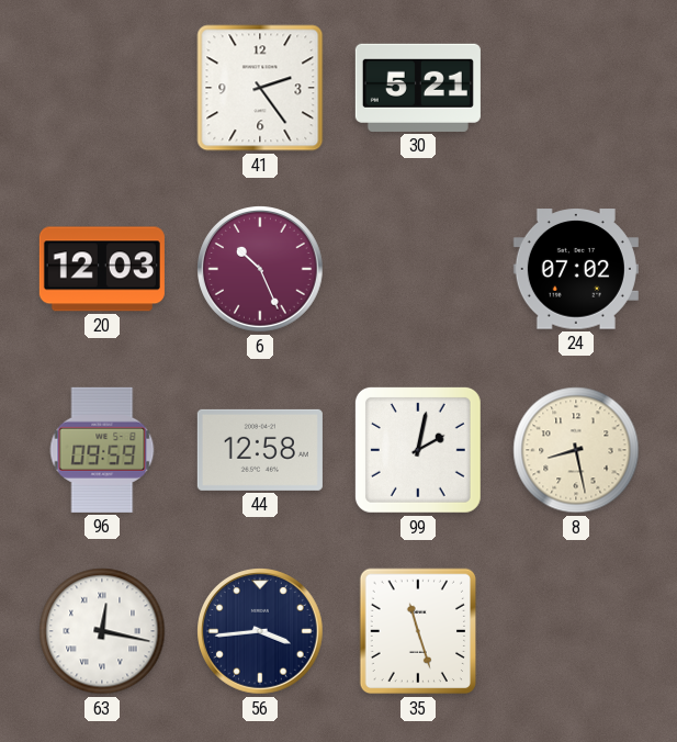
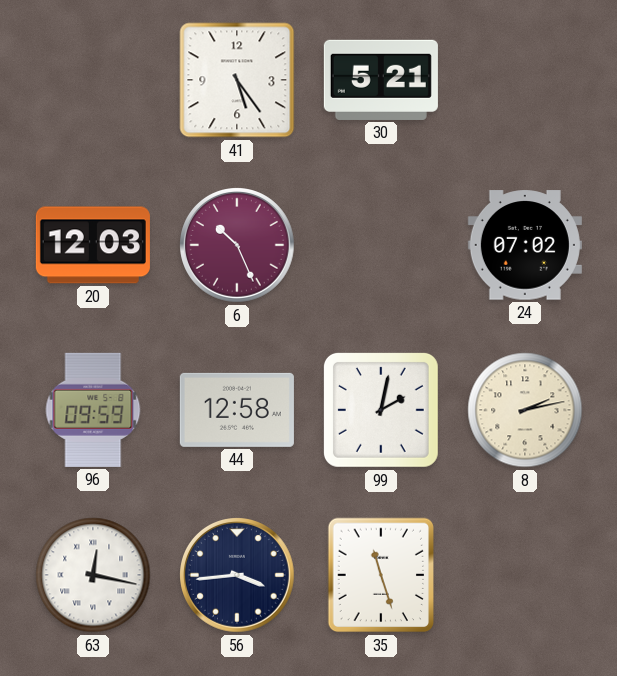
41: 2:24 -> 5:24 (237, 80)
8: 8:28 -> 2:13 (525, 410)
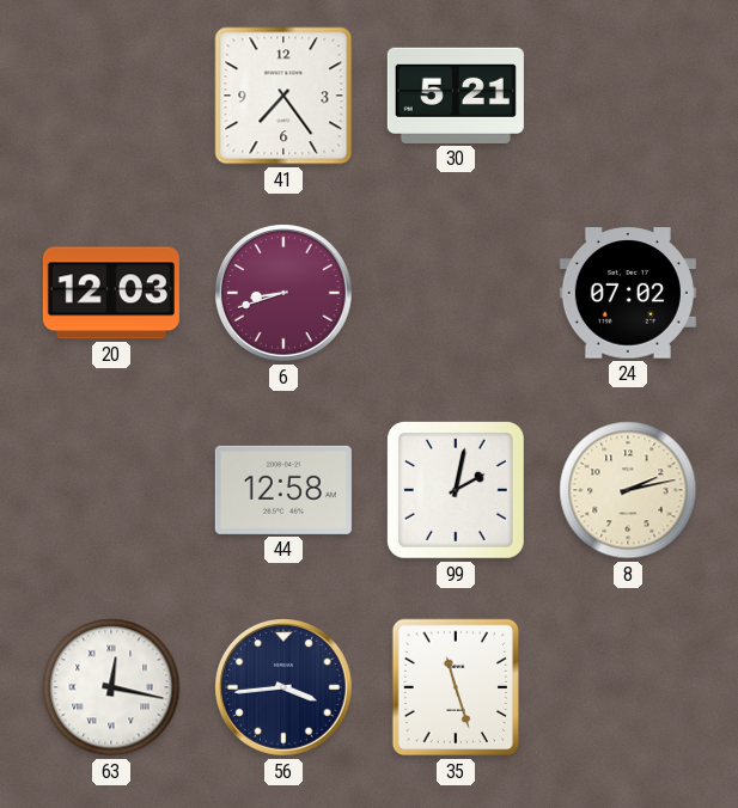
41: 5:24 -> 7:24 (283, 96)
6: 10:26 -> 8:42 (285, 294)
96: 09:59 -> none (93, 410)
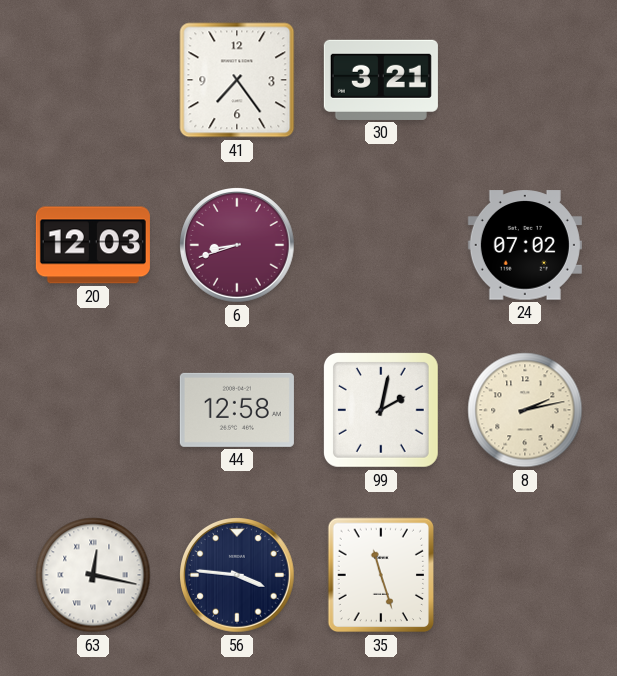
30: 5:21 -> 3:21 (381, 80)
56: 3:44 -> 3:46 (238, 576)
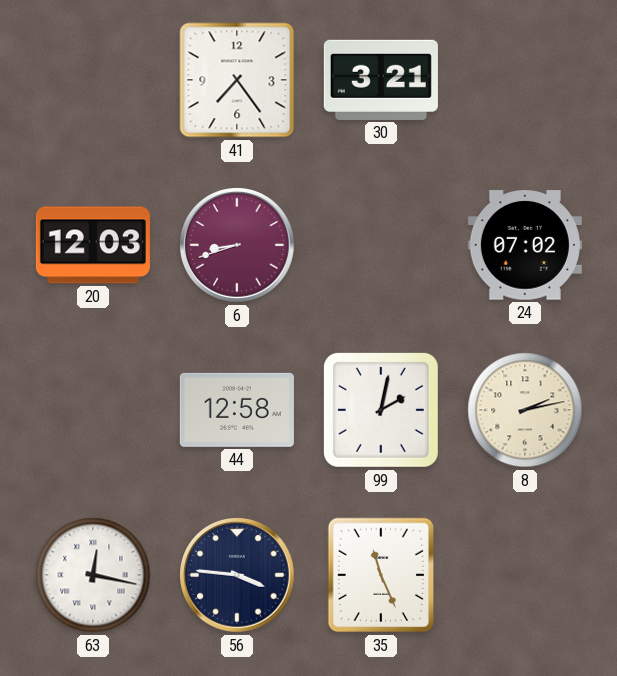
35: 11:27 -> 11:26 (381, 575)
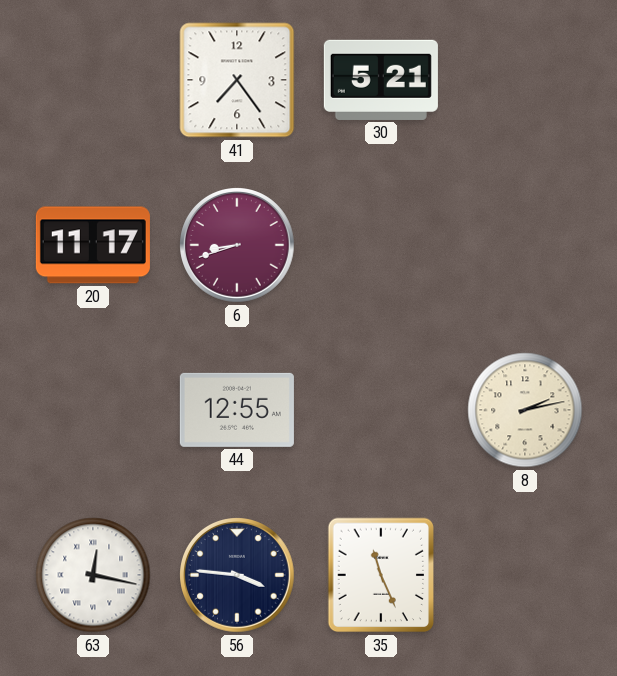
30: 3:21 -> 5:21 (381, 80)
20: 12:03 -> 11:17 (93, 245)
24: 07:02 -> none (525, 245)
44: 12:58 -> 12:55 (237, 410)
99: 2:02 -> none (381, 410)
